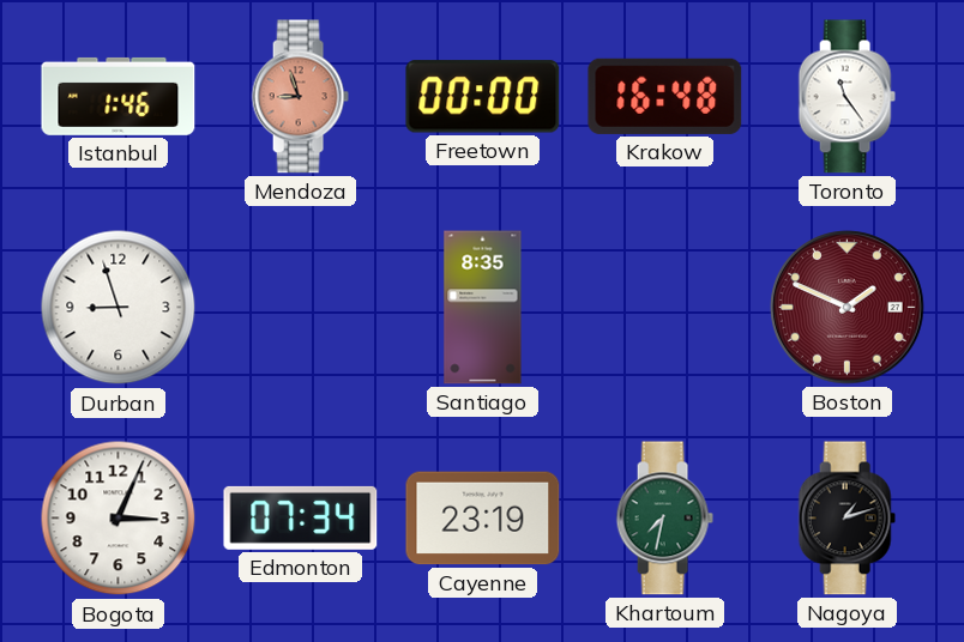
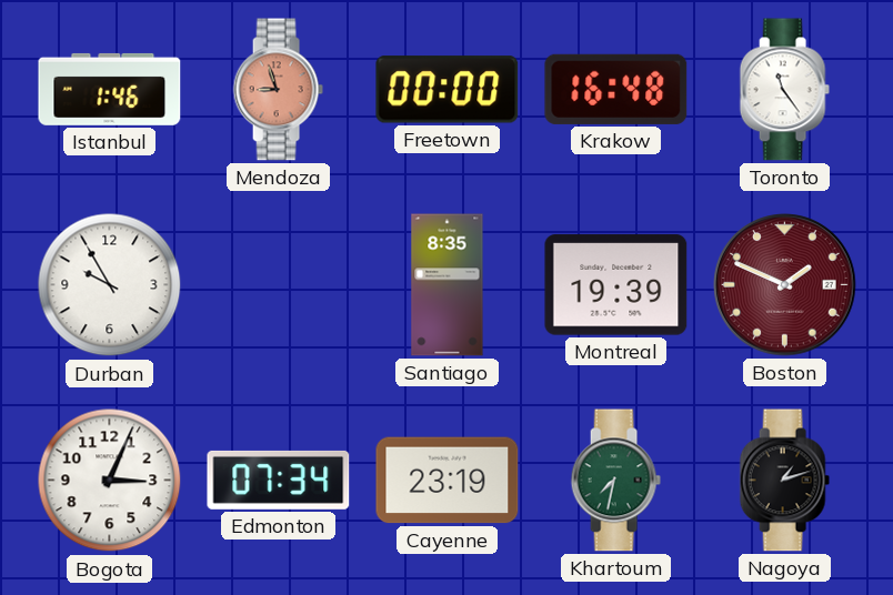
Durban: 8:57 -> 9:55 (110, 285)
Montreal: none -> 19:39 (616, 285)
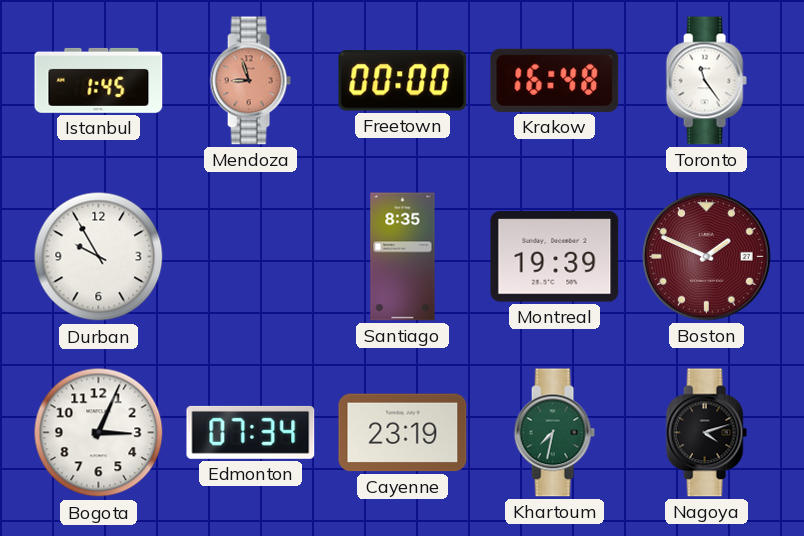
Istanbul: 1:46 -> 1:45 (99, 80)
Nagoya: 1:12 -> 4:12 (706, 433)
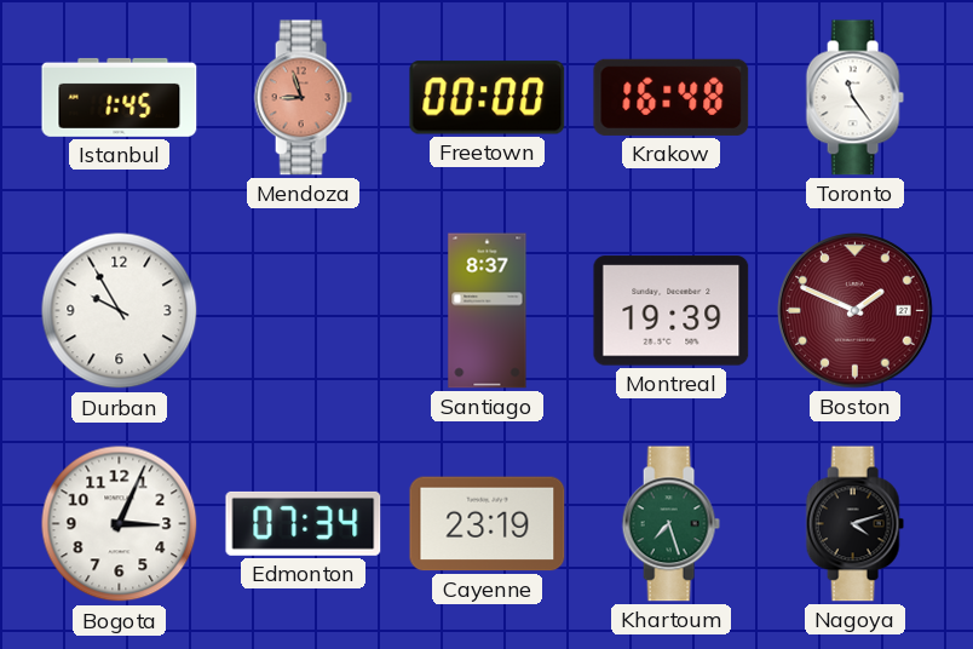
Santiago: 8:35 -> 8:37 (488, 311)
Khartoum: 7:32 -> 7:27 (670, 524)
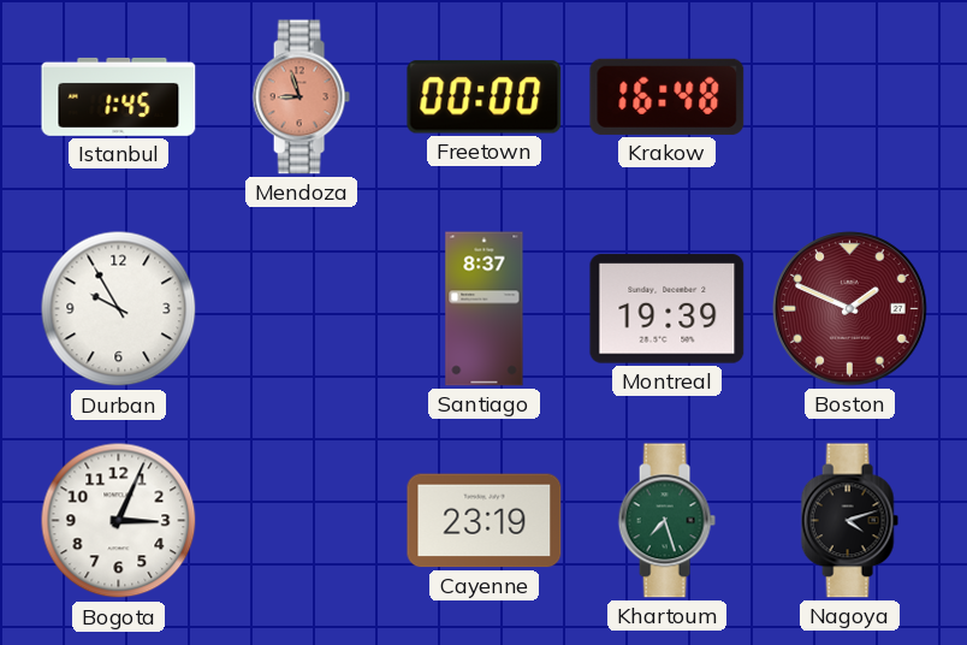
Toronto: 11:24 -> none (854, 98)
Edmonton: 07:34 -> none (304, 523)
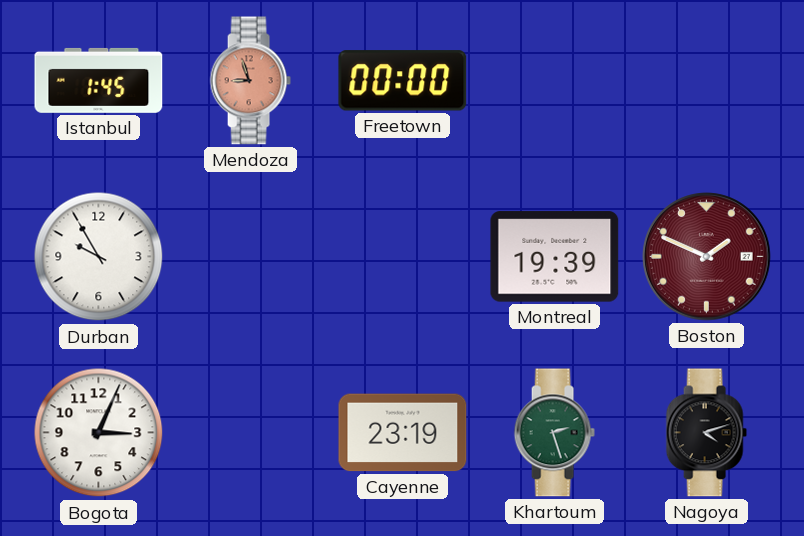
Krakow: 16:48 -> none (668, 96)
Santiago: 8:37 -> none (485, 309)
Khartoum: 7:27 -> 2:27 (554, 433)
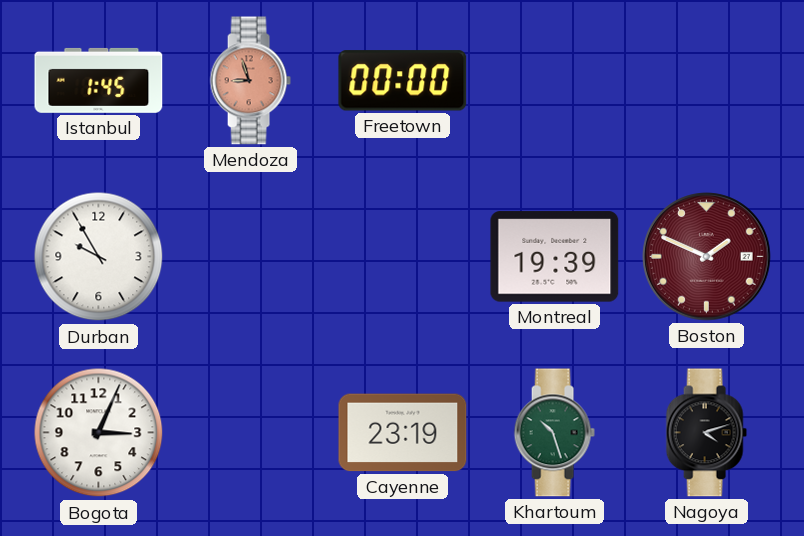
Khartoum: 2:27 -> 10:27 (554, 433)
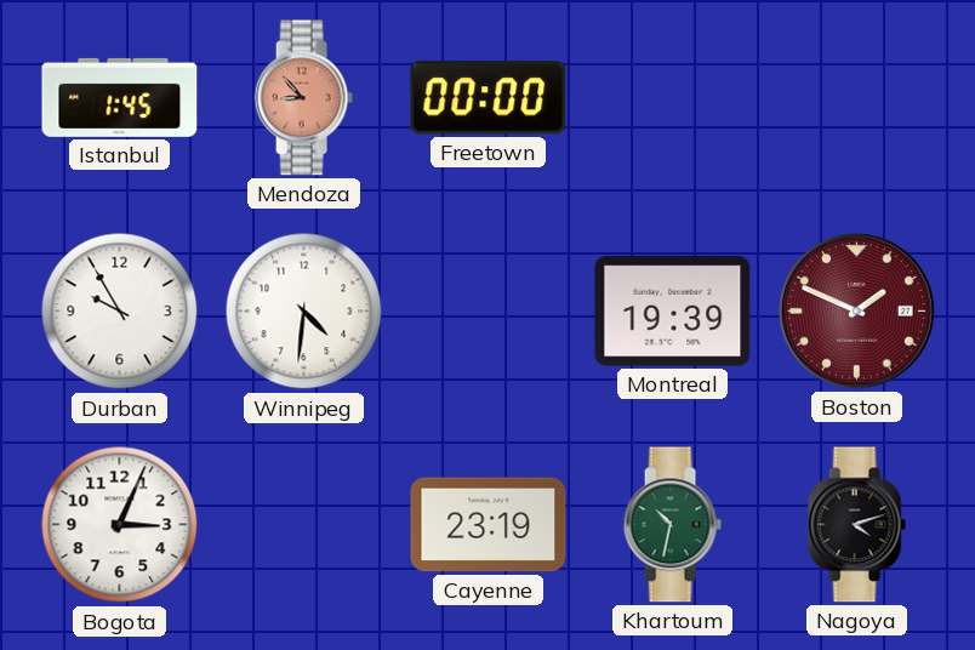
Mendoza: 8:57 -> 8:53 (303, 98)
Winnipeg: none -> 4:31 (304, 312)
Khartoum: 10:27 -> 10:32 (672, 525)
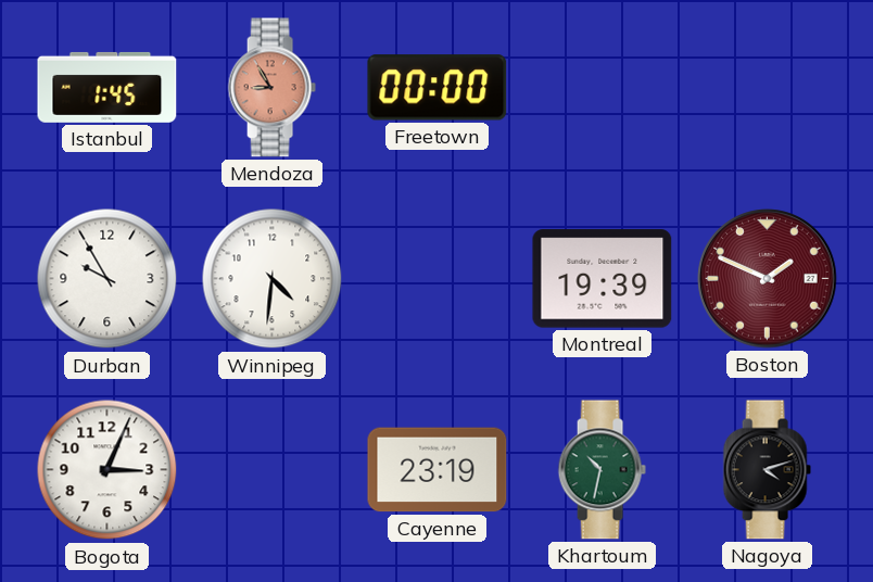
Mendoza: 8:53 -> 8:55 (271, 88)
